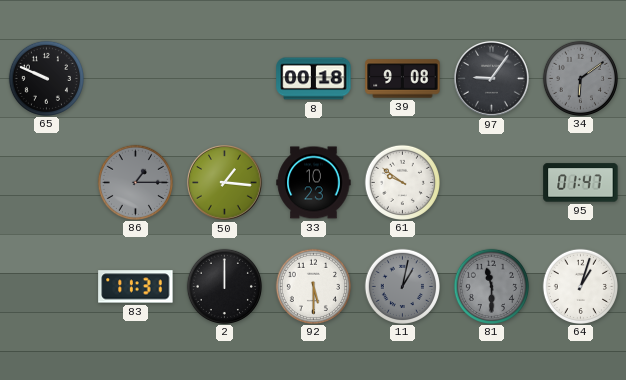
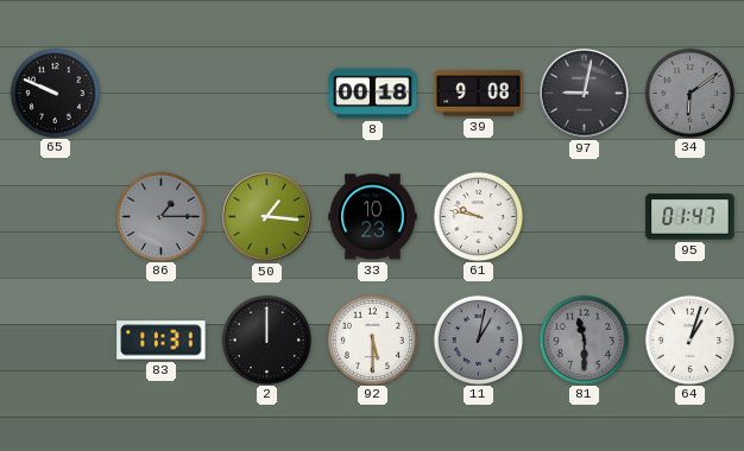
97: 9:06 -> 9:02 (585, 94)
61: 9:51 -> 9:47 (478, 216)
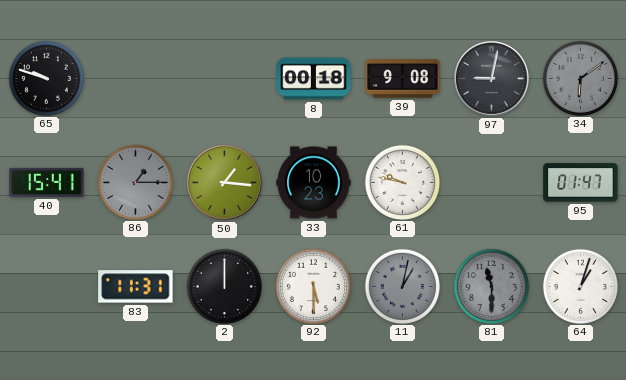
65: 9:49 -> 9:48 (46, 78)
40: none -> 15:41 (47, 182)
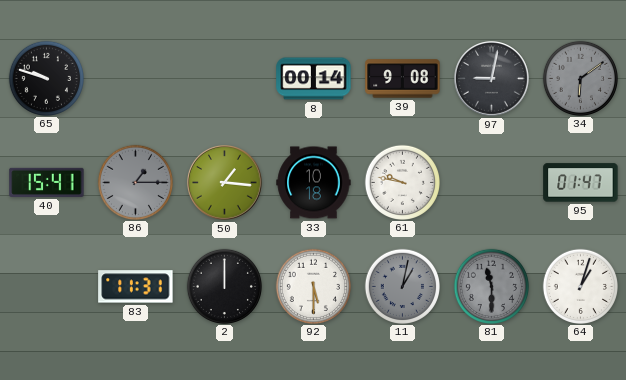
8: 00:18 -> 00:14 (314, 79)
33: 10:23 -> 10:18 (314, 183)
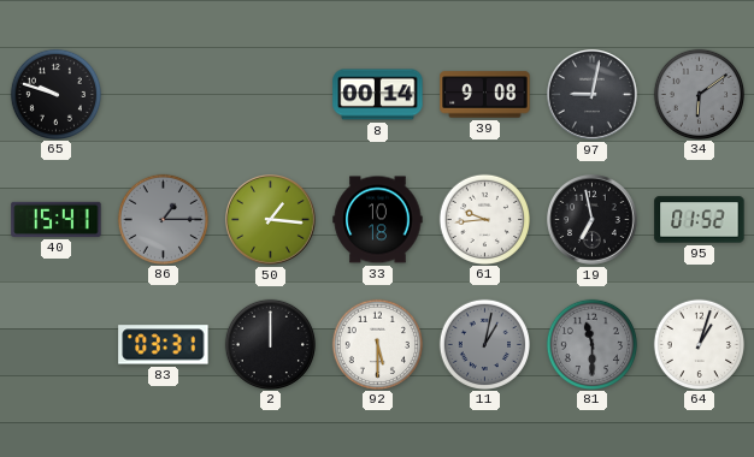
61: 9:47 -> 9:44 (484, 219)
19: none -> 6:58 (593, 220)
95: 01:47 -> 01:52 (700, 220)
83: 11:31 -> 03:31 (164, 345)
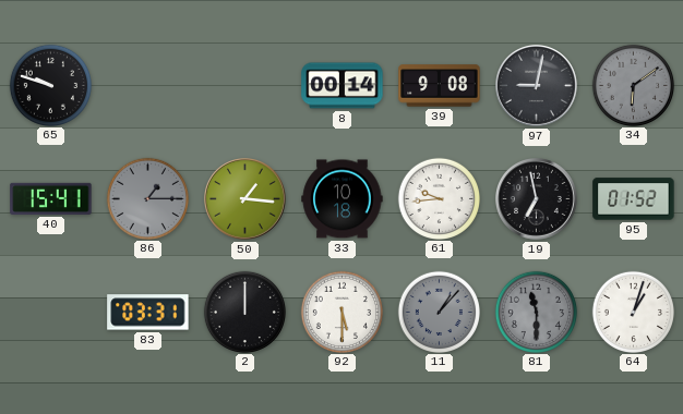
11: 1:02 -> 1:07 (439, 312)
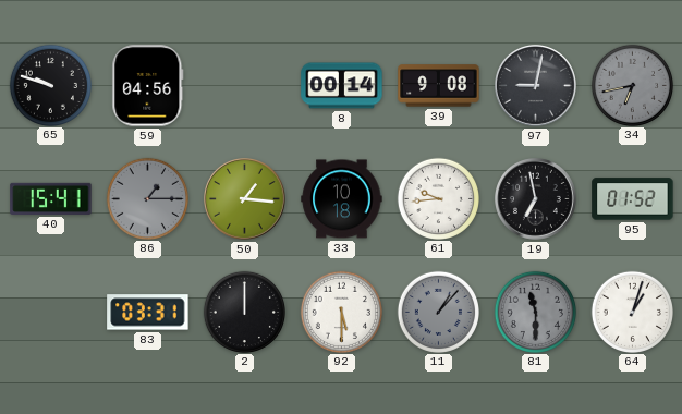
59: none -> 04:56 (148, 86)
34: 6:09 -> 6:43 (632, 85)
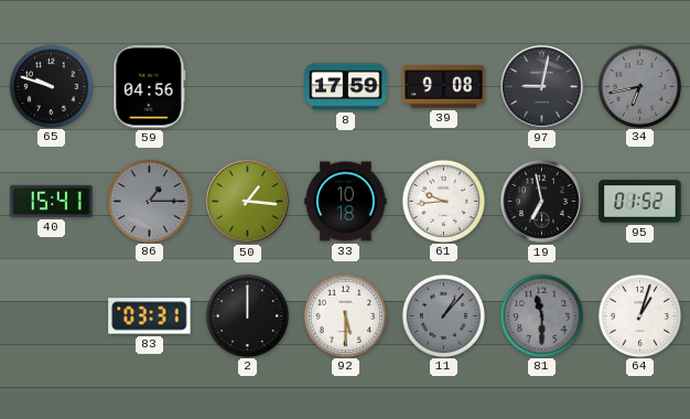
8: 00:14 -> 17:59 (346, 87)
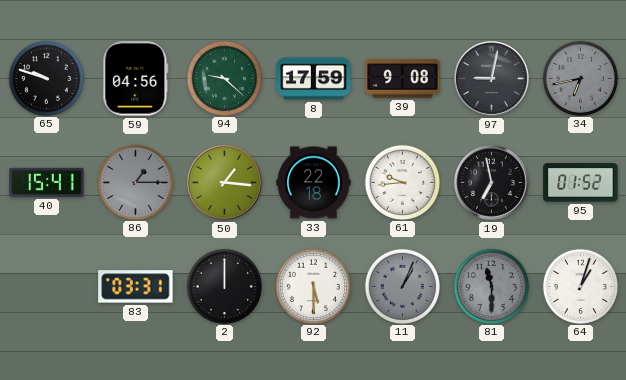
94: none -> 9:22 (224, 78)
33: 10:18 -> 22:18 (314, 183)
11: 1:07 -> 1:04 (402, 286)
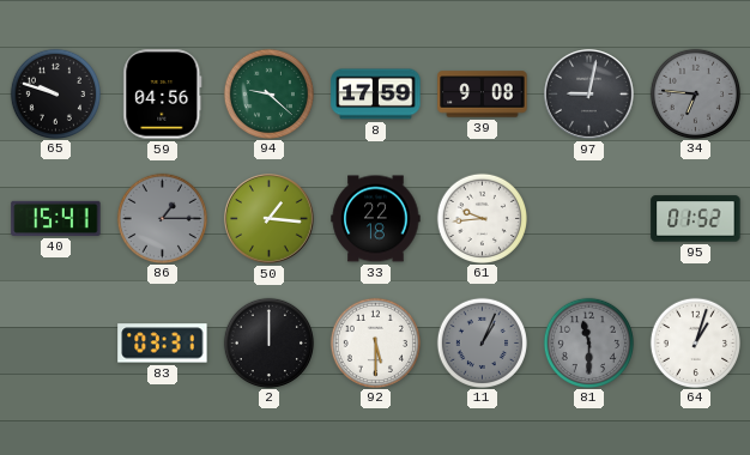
34: 6:43 -> 6:46 (695, 93)
19: 6:58 -> none (492, 183)
